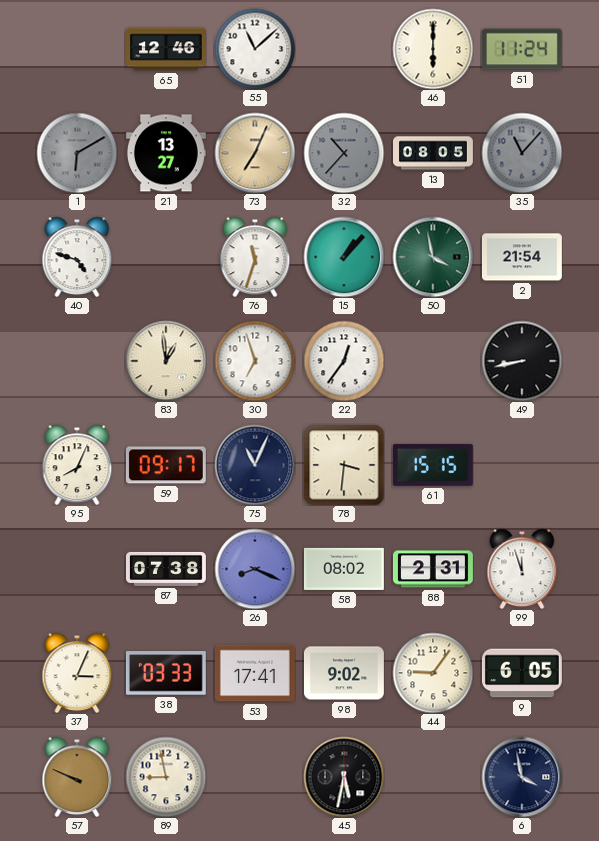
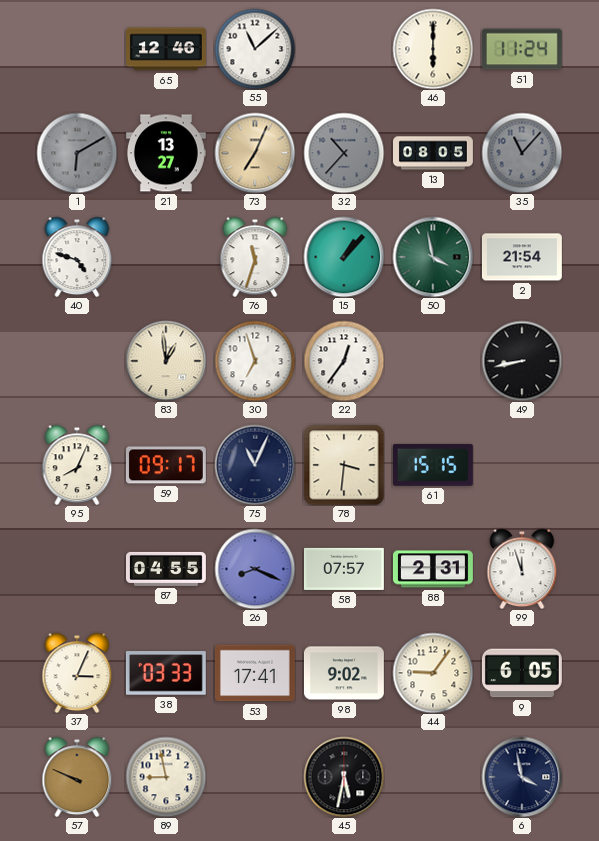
87: 07:38 -> 04:55 (167, 569)
58: 08:02 -> 07:57 (344, 569)
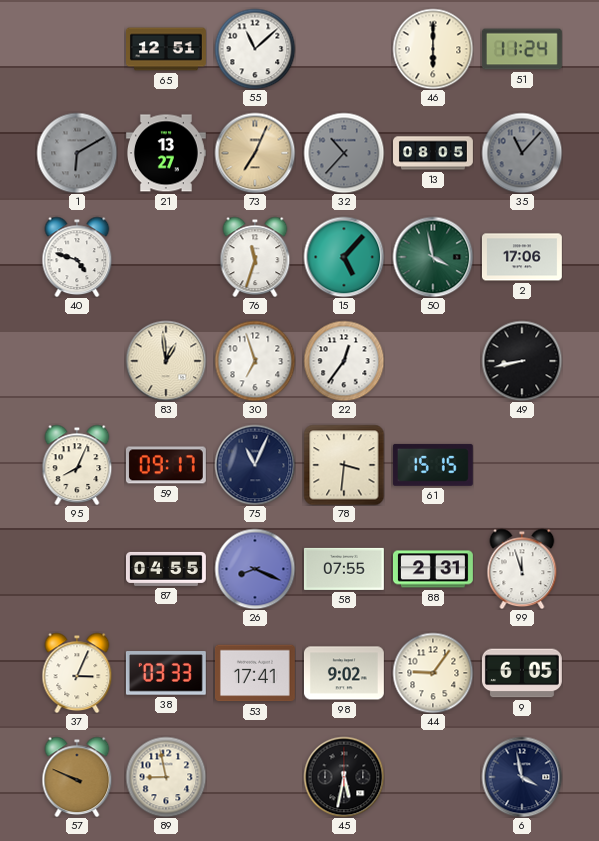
65: 12:46 -> 12:51 (167, 49)
15: 1:07 -> 5:07 (344, 257)
2: 21:54 -> 17:06 (522, 257)
58: 07:57 -> 07:55 (344, 569)
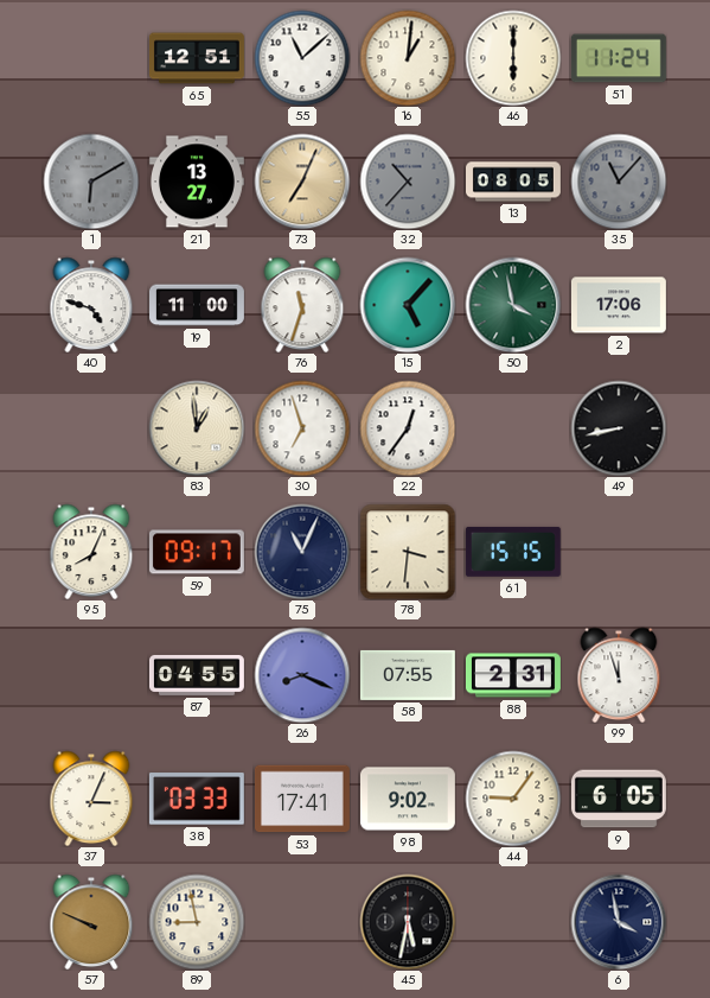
16: none -> 1:01 (408, 58)
19: none -> 11:00 (198, 305)
